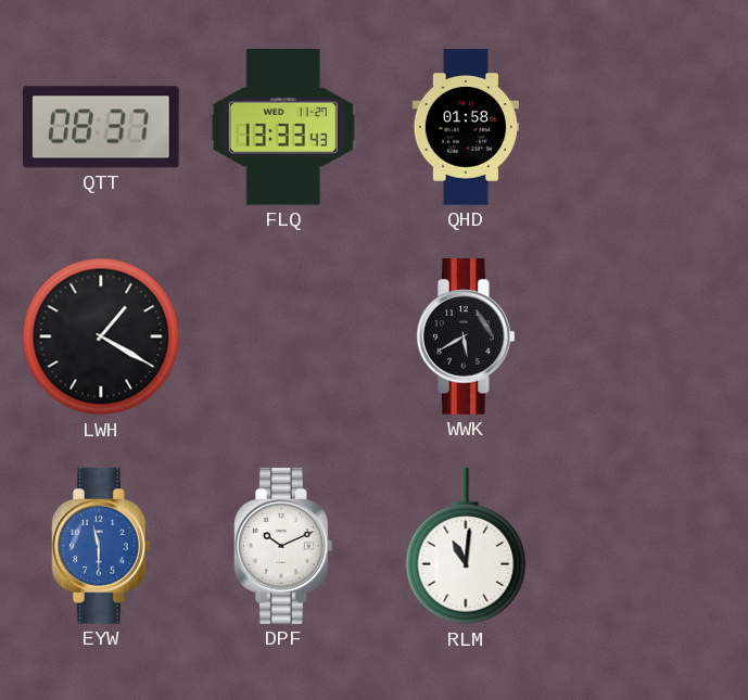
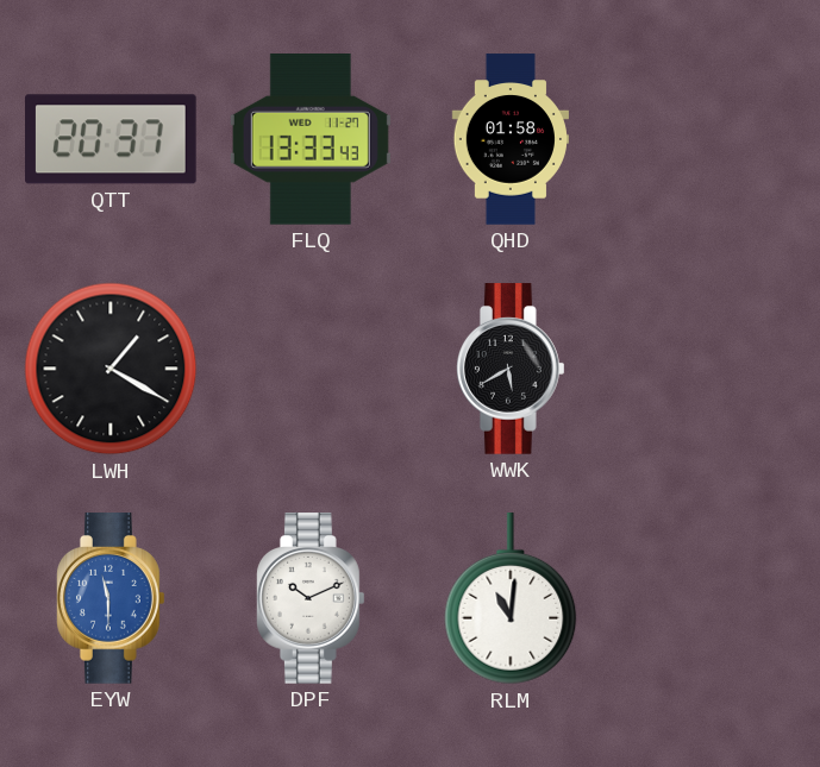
QTT: 08:37 -> 20:37 (112, 139)
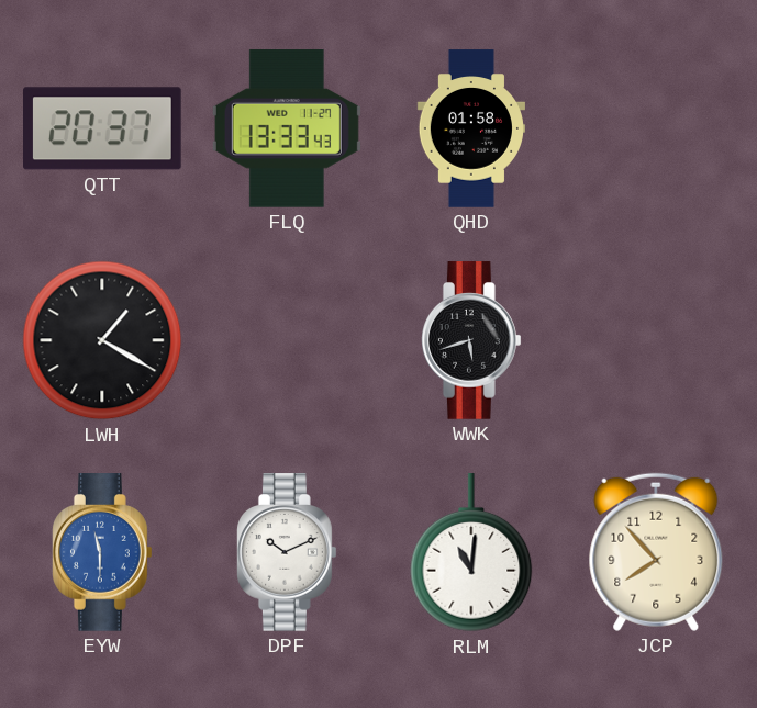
WWK: 5:40 -> 5:42 (472, 340)
JCP: none -> 7:53 (656, 552)
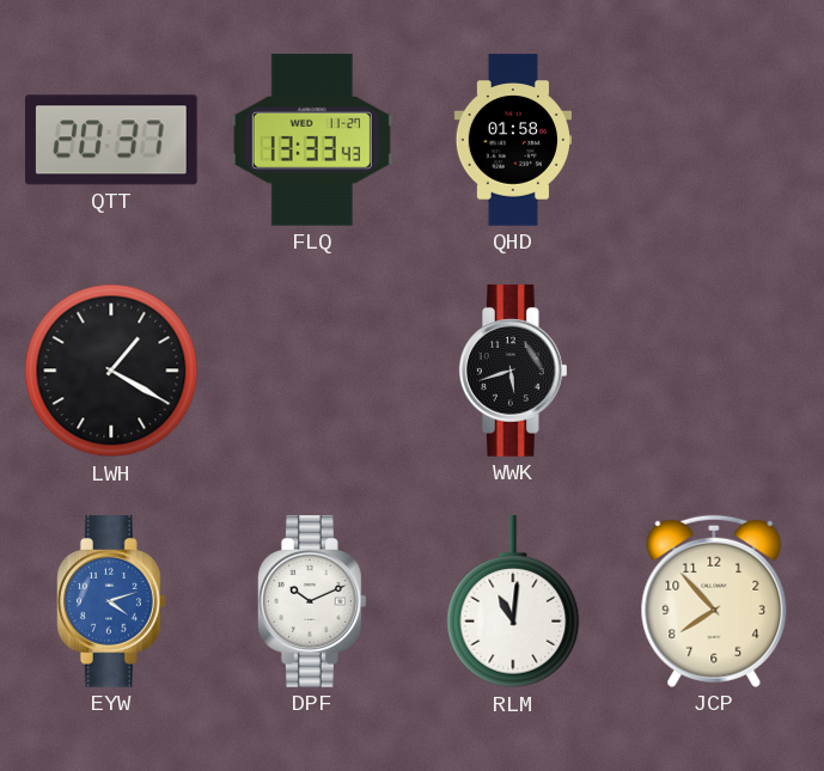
EYW: 11:30 -> 4:12 (112, 601)
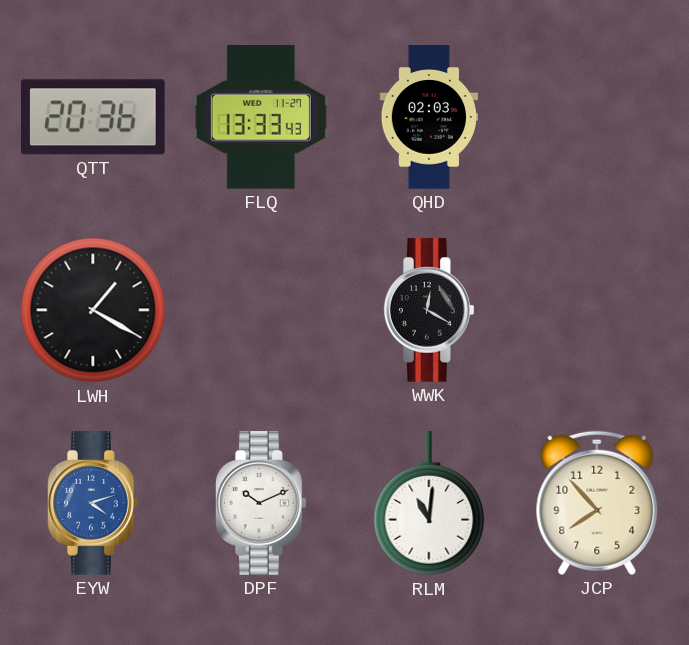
QTT: 20:37 -> 20:36 (94, 117)
QHD: 01:58 -> 02:03 (428, 117)
WWK: 5:42 -> 12:20 (430, 310)
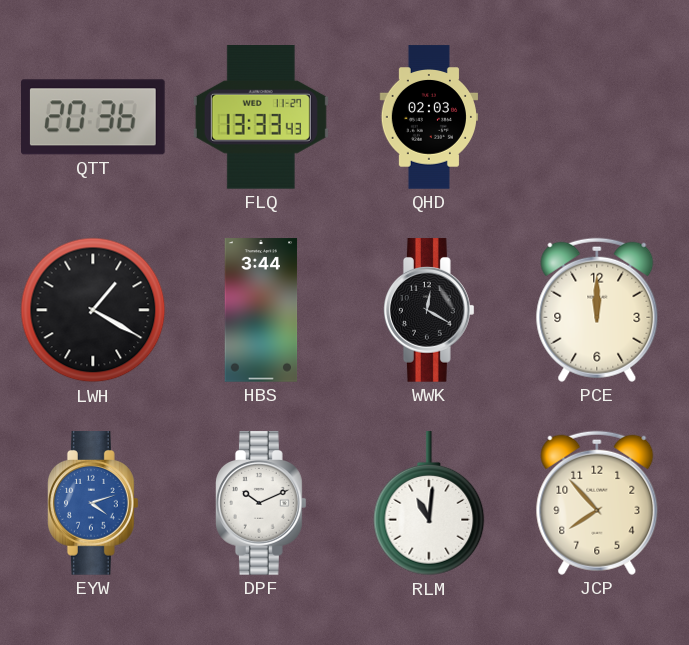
HBS: none -> 3:44 (261, 310)
PCE: none -> 12:00 (597, 310)
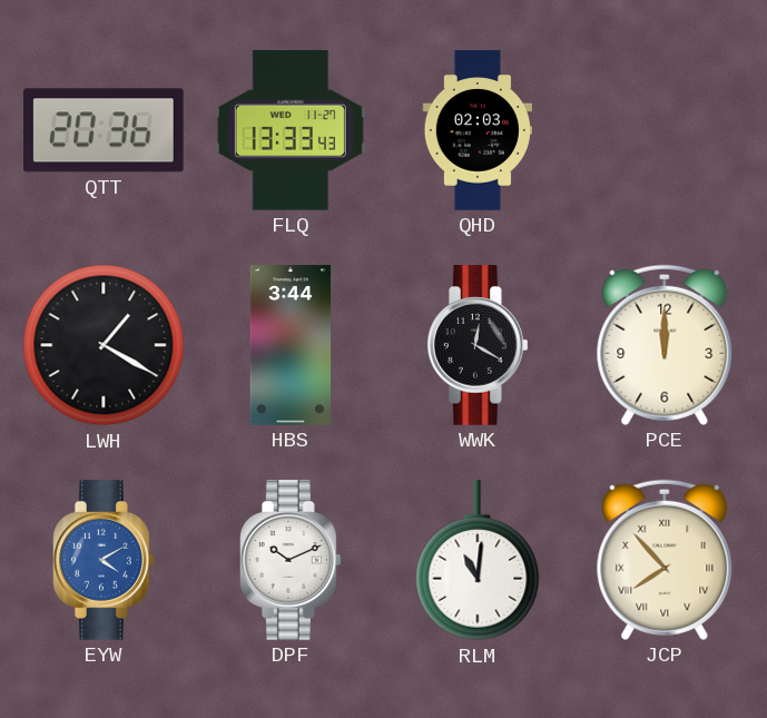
EYW: 4:12 -> 4:10 (105, 560)
JCP numerals: Arabic -> Roman (665, 560)
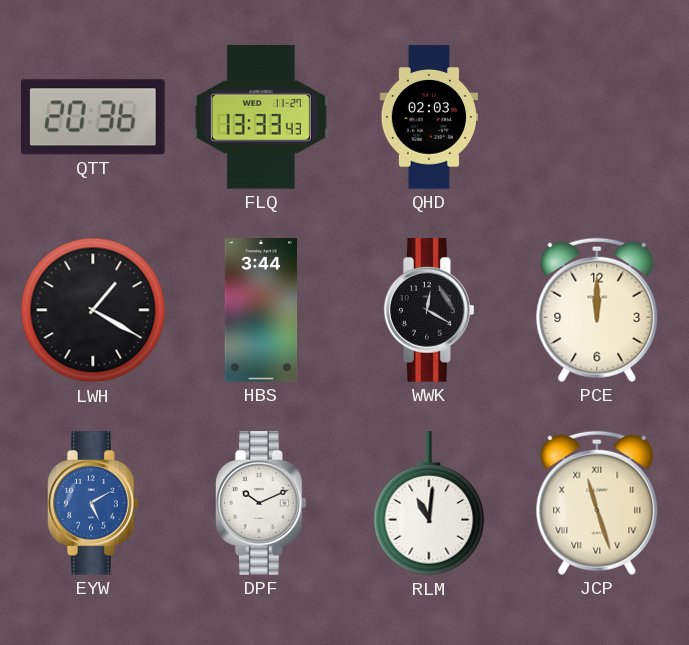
EYW: 4:10 -> 5:10 (94, 503)
JCP: 7:53 -> 11:27 (597, 503)
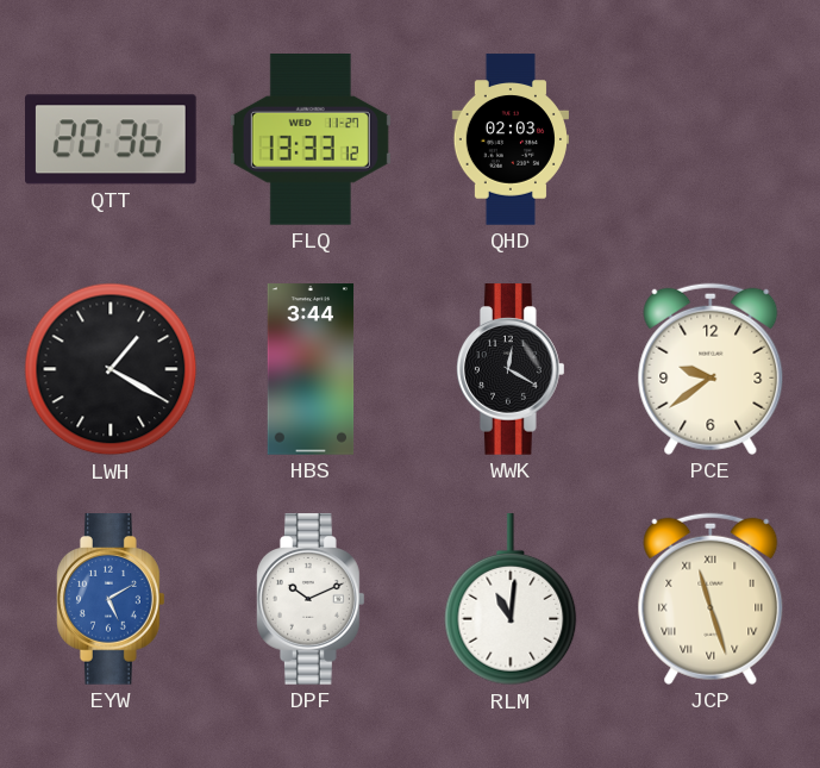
FLQ: 13:33:43 -> 13:33:12 (311, 141)
PCE: 12:00 -> 9:39 (711, 369)
